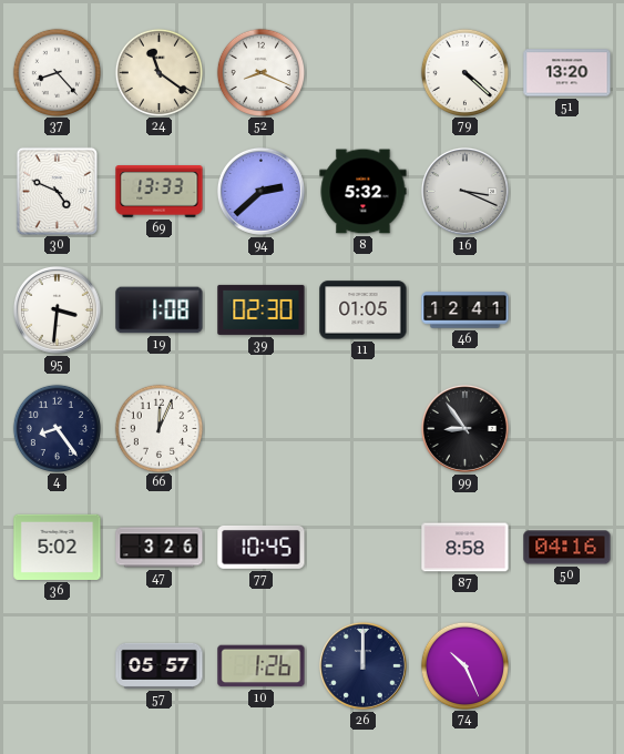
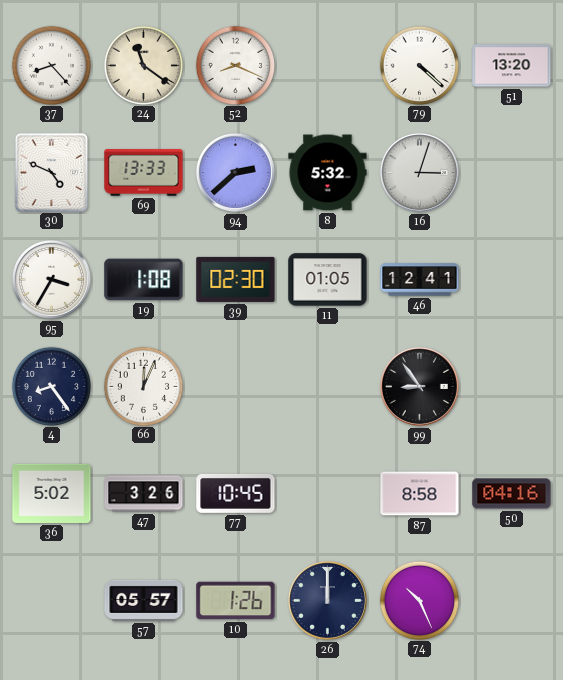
16: 3:19 -> 3:03 (419, 172)
95: 3:31 -> 3:35 (51, 279)
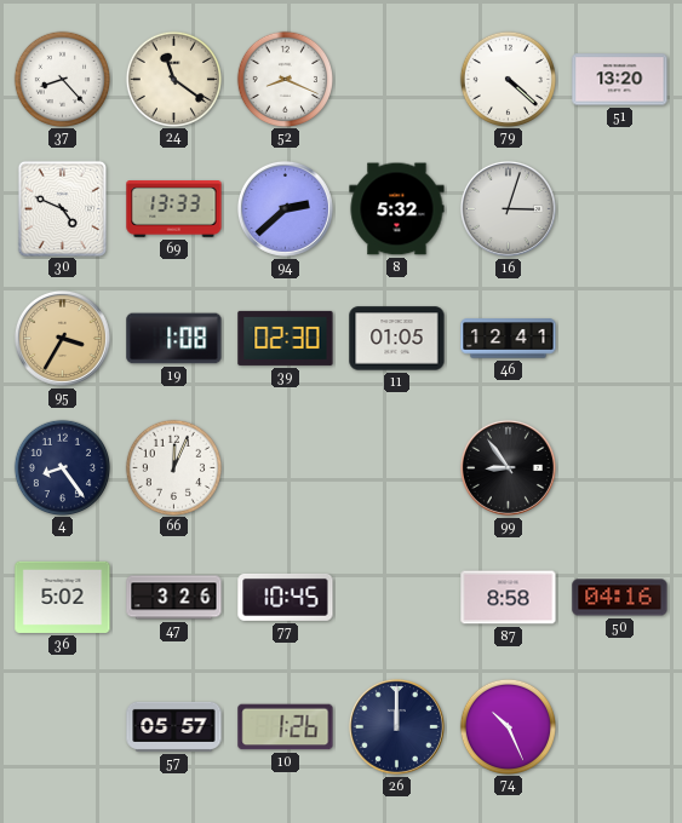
95 dial: white -> champagne (62, 338)
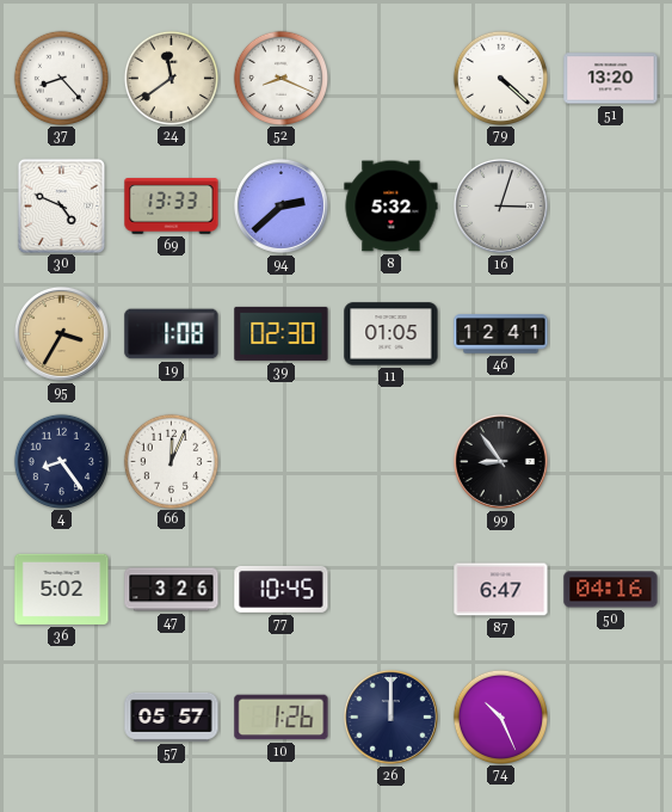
24: 11:21 -> 11:39 (171, 78)
87: 8:58 -> 6:47 (501, 590)
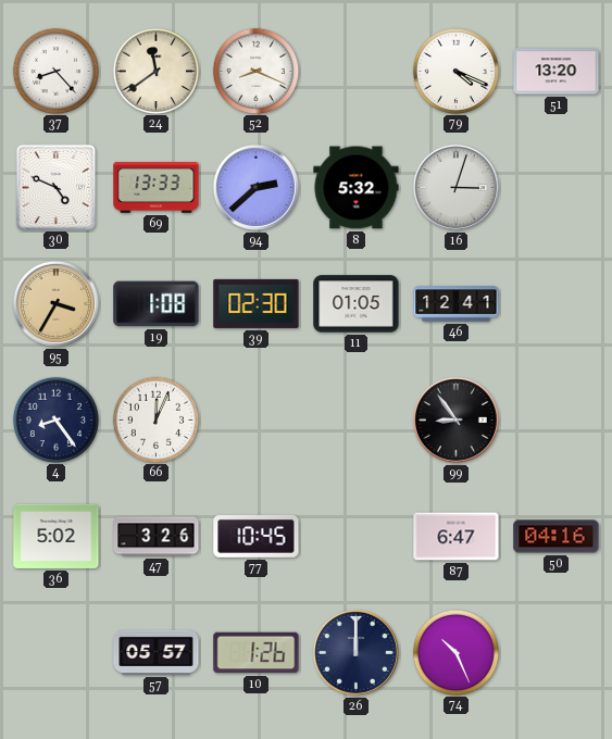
79: 4:22 -> 4:19 (455, 71)
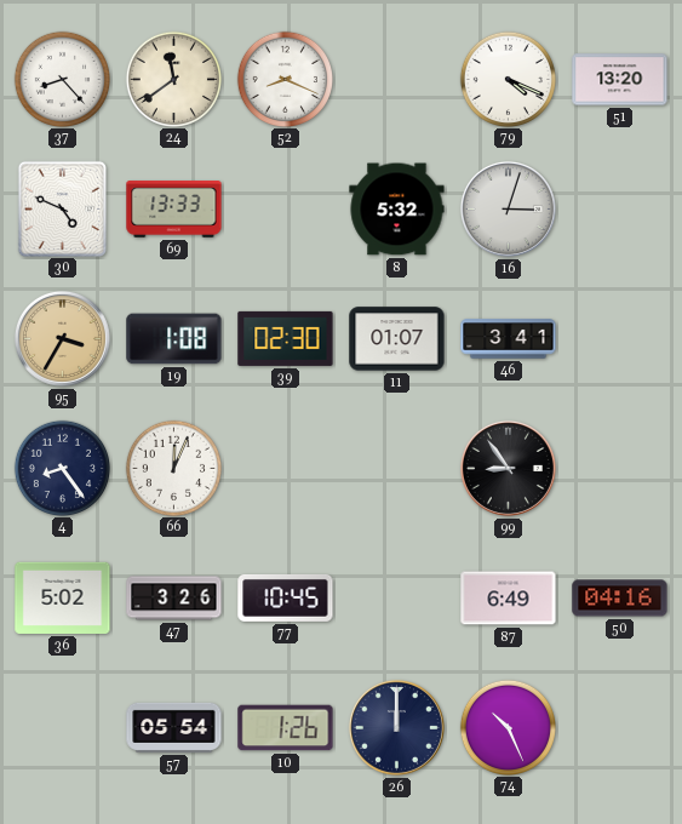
94: 2:38 -> none (255, 187)
11: 01:05 -> 01:07 (397, 339)
46: 12:41 -> 3:41 (509, 339)
87: 6:47 -> 6:49 (509, 599)
57: 05:57 -> 05:54 (174, 727)
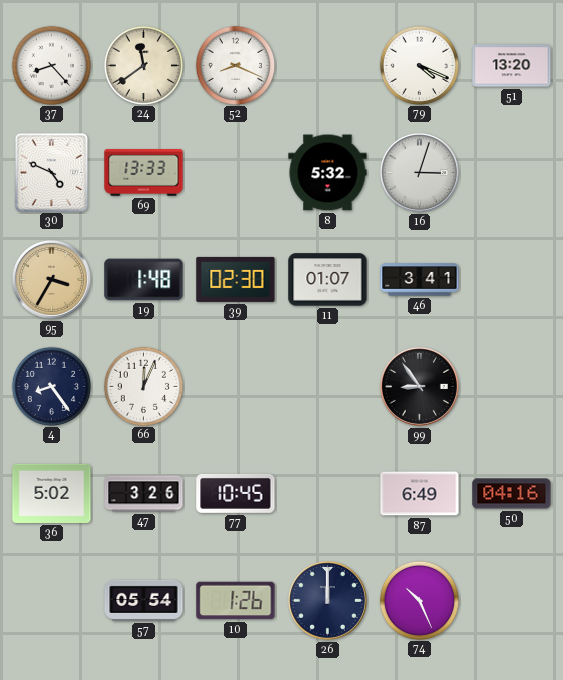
19: 1:08 -> 1:48 (144, 280)
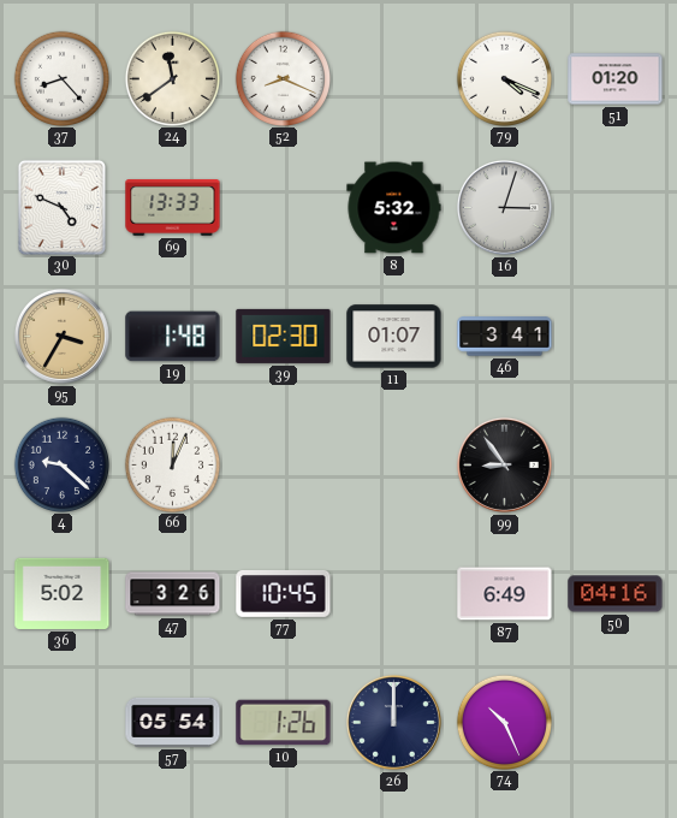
51: 13:20 -> 01:20 (616, 79)
4: 8:24 -> 9:22 (61, 464)
